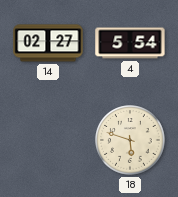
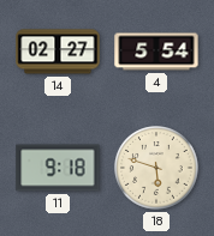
11: none -> 9:18 (58, 168)
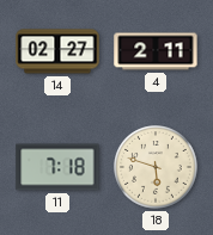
4: 5:54 -> 2:11 (156, 51)
11: 9:18 -> 7:18 (57, 167)
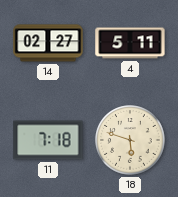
4: 2:11 -> 5:11 (130, 43)
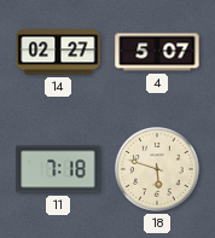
4: 5:11 -> 5:07 (157, 52)
